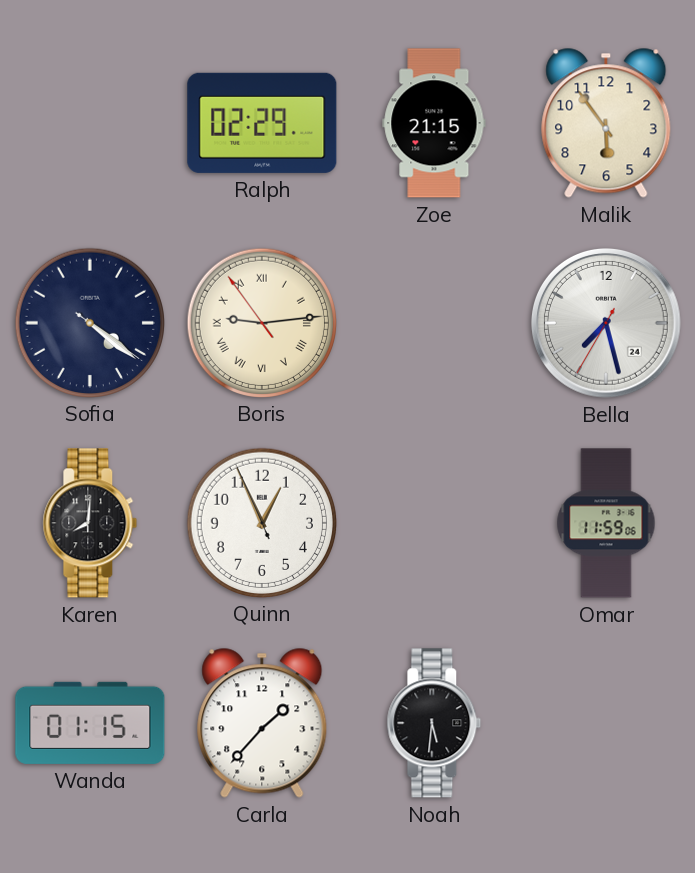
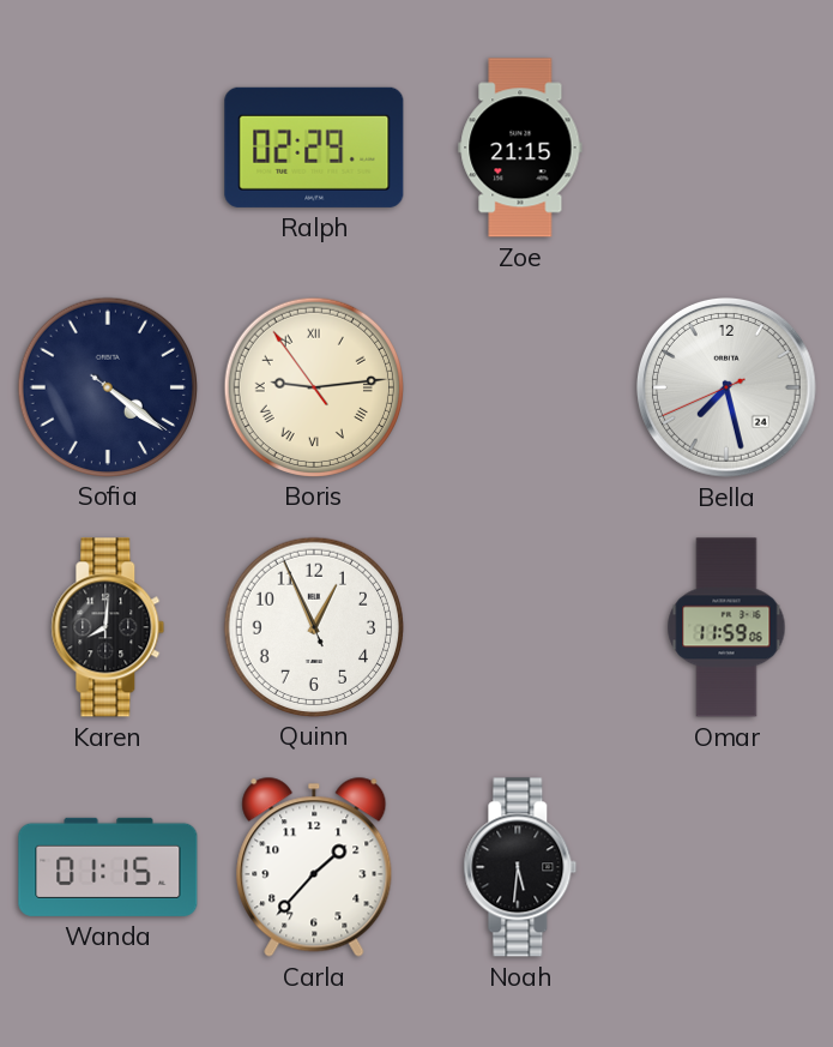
Malik: 5:54 -> none (606, 123)
Bella: 7:27:35 -> 7:27:41 (728, 389)
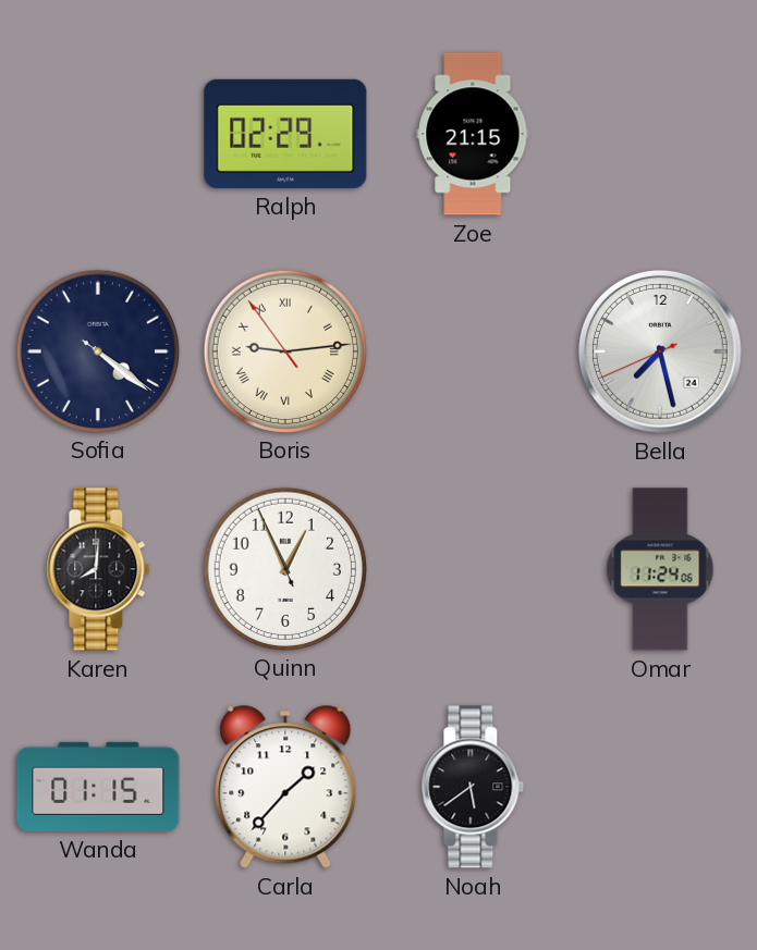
Omar: 11:59 -> 11:24 (660, 569)
Noah: 5:31 -> 5:39 (473, 787)
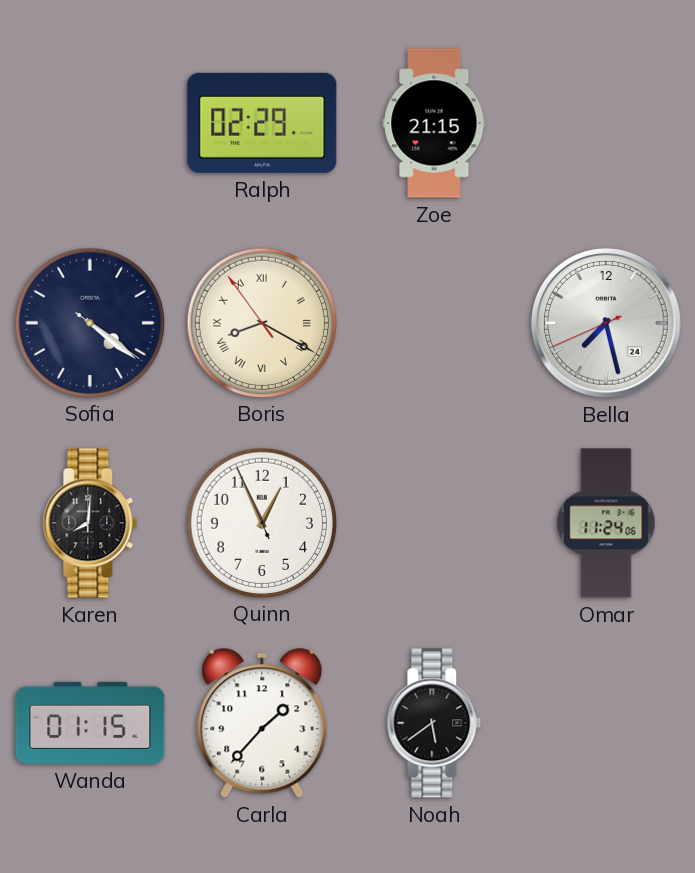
Boris: 9:13 -> 8:19 (261, 322)
